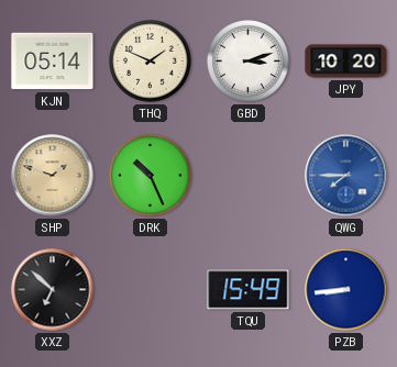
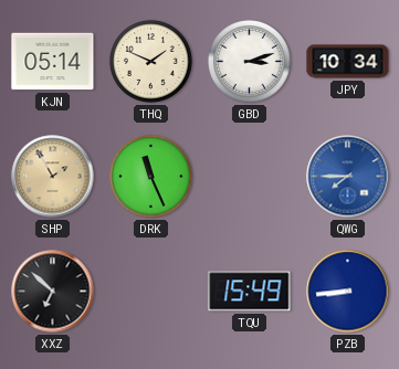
JPY: 10:20 -> 10:34 (348, 62)
SHP: 1:48 -> 1:55 (53, 177)
DRK: 10:26 -> 11:26 (151, 177)
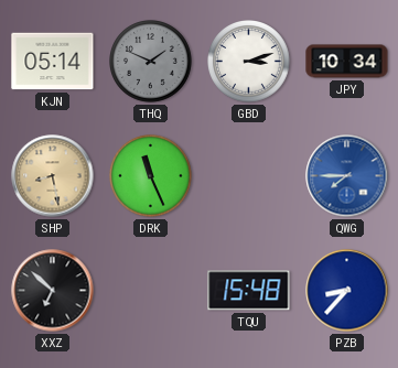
THQ dial: cream -> grey (151, 62)
SHP: 1:55 -> 8:28 (53, 176)
TQU: 15:49 -> 15:48 (249, 291)
PZB: 8:44 -> 8:37 (347, 291)
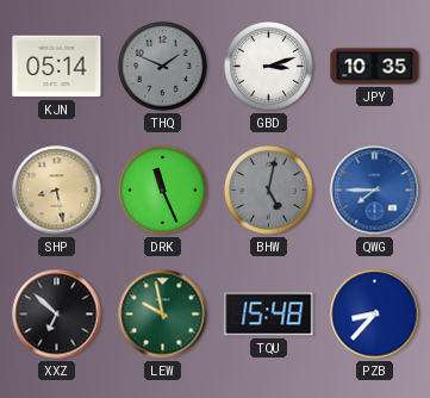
JPY: 10:34 -> 10:35 (375, 67)
BHW: none -> 5:02 (269, 191)
LEW: none -> 9:58 (163, 315)
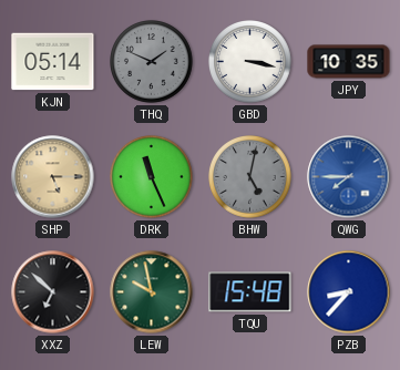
GBD: 3:12 -> 3:17 (250, 62)
SHP: 8:28 -> 5:15 (53, 177)
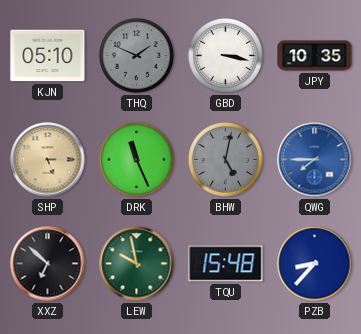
KJN: 05:14 -> 05:10 (48, 56)
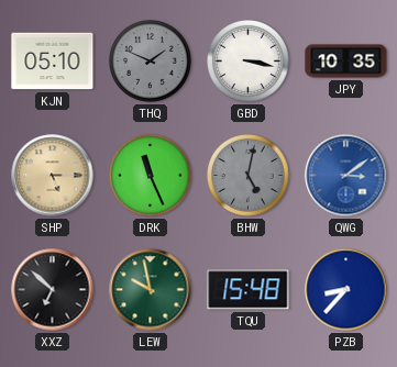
QWG: 7:45 -> 3:09 (346, 176)
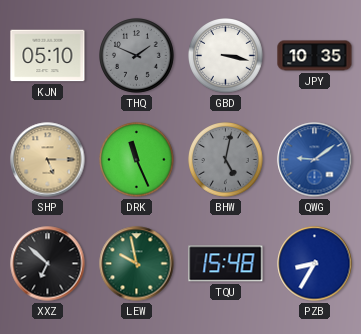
QWG: 3:09 -> 9:09 (315, 160)
PZB: 8:37 -> 8:35 (315, 264)
